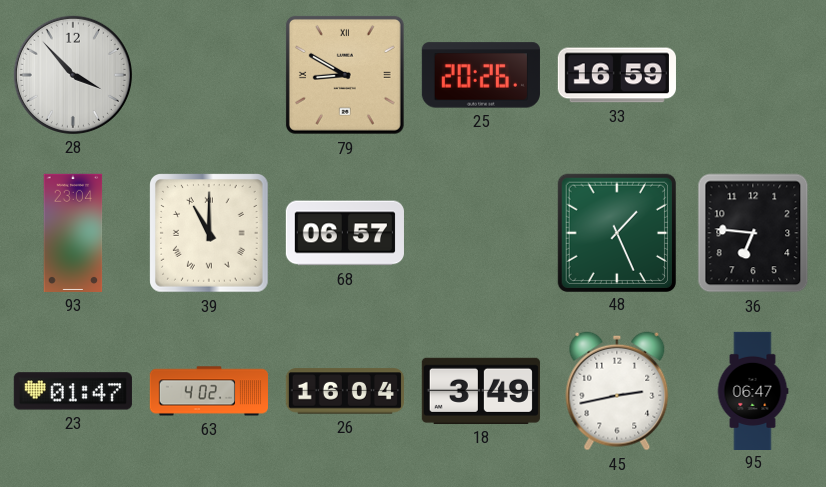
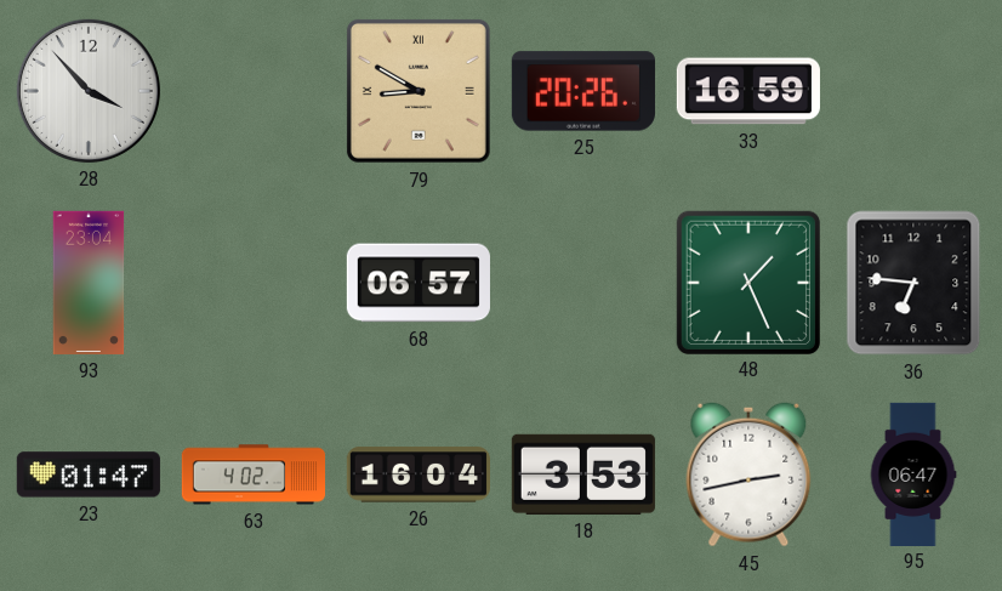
39: 11:00 -> none (209, 233)
18: 3:49 -> 3:53 (583, 474)
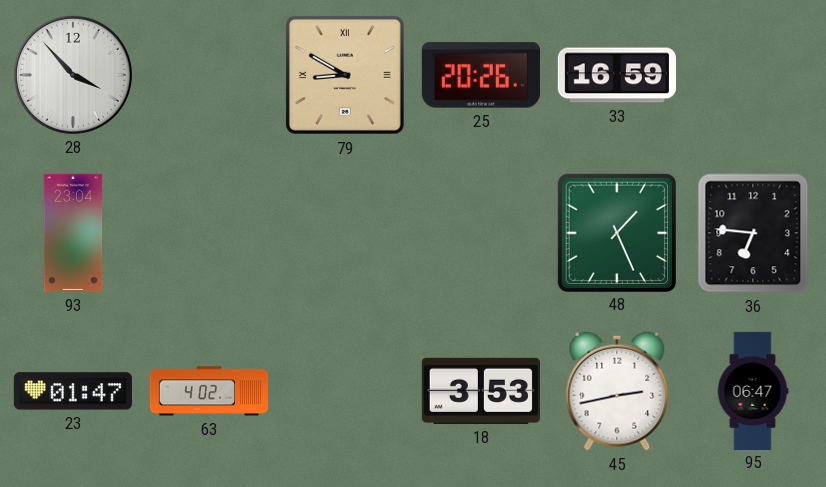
68: 06:57 -> none (419, 283)
26: 16:04 -> none (419, 474)
